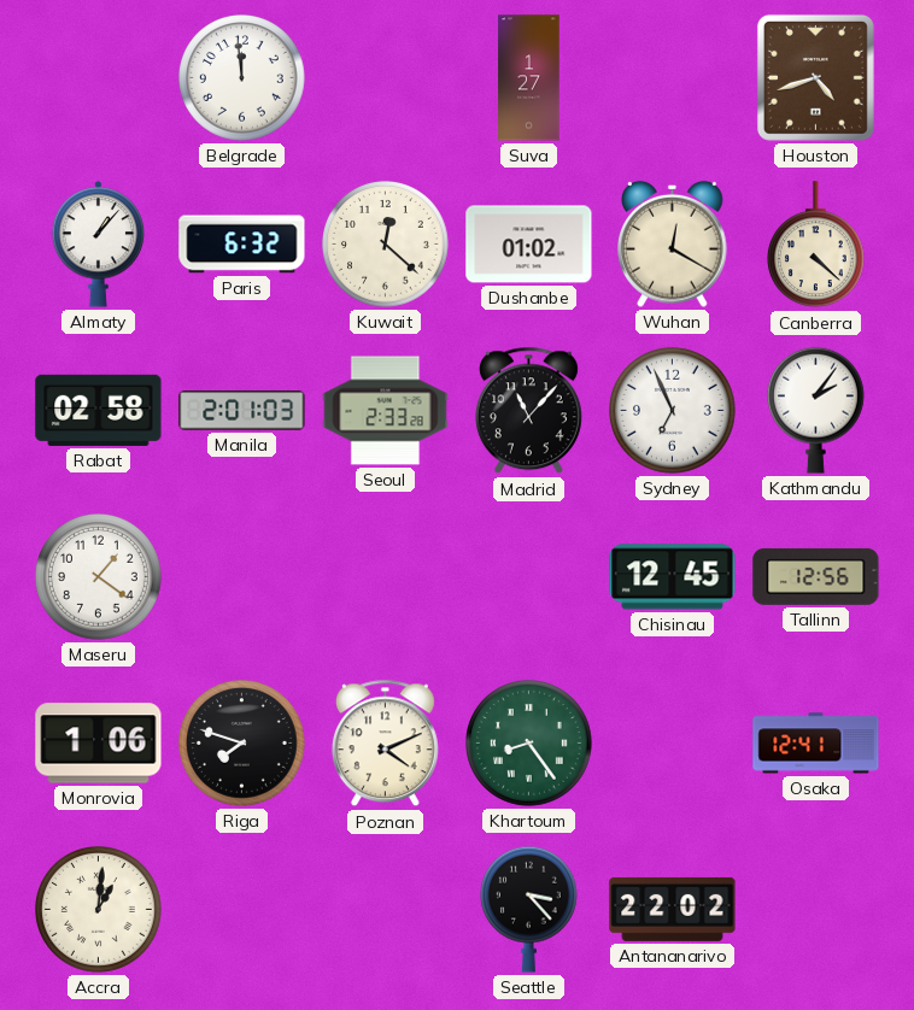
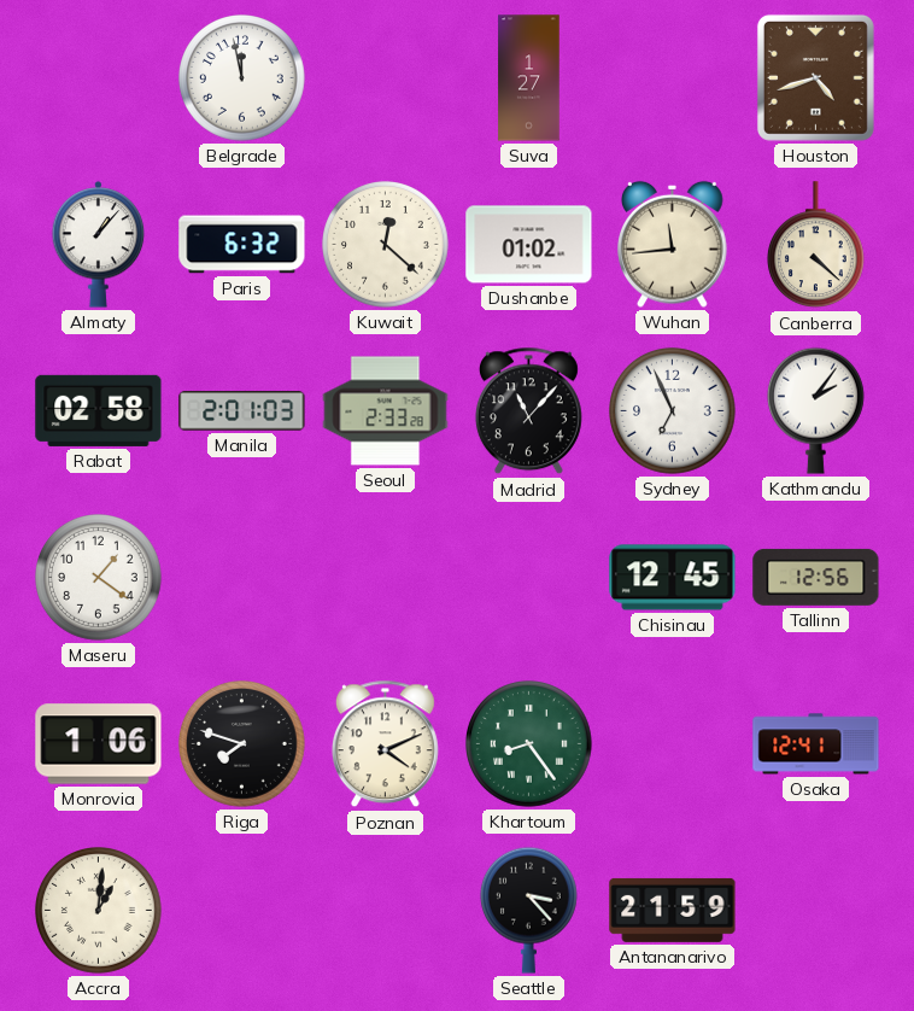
Belgrade: 11:59 -> 11:58 (242, 78)
Wuhan: 12:20 -> 11:44 (673, 244)
Antananarivo: 22:02 -> 21:59 (673, 910)
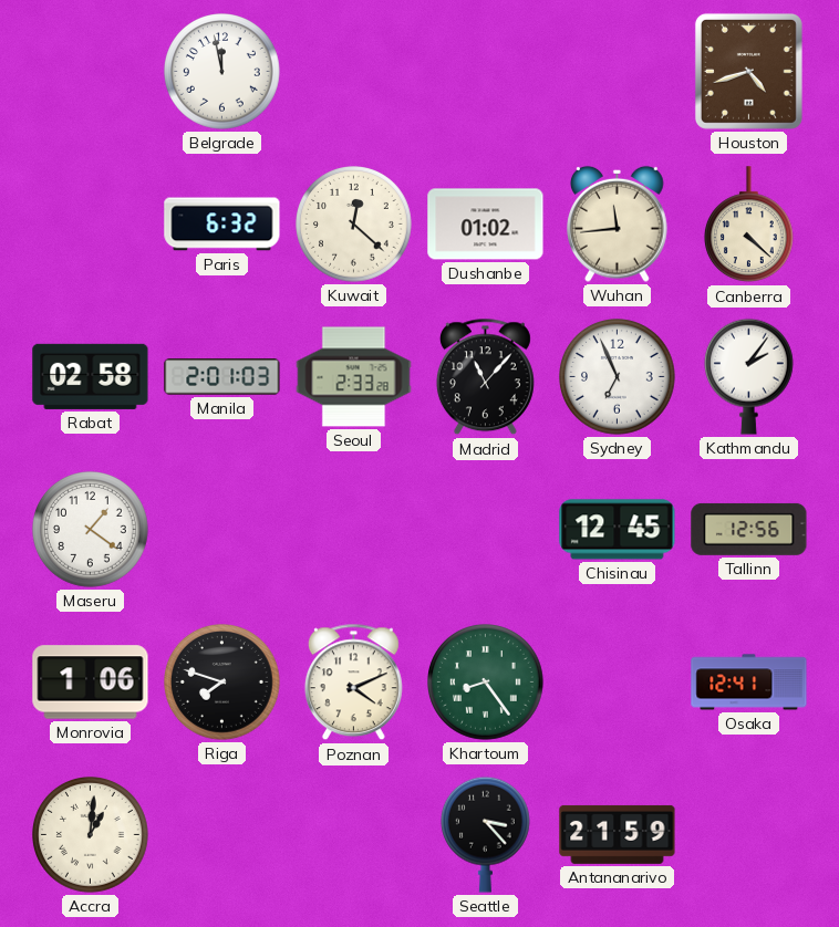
Suva: 1:27 -> none (529, 78)
Almaty: 1:07 -> none (99, 245)
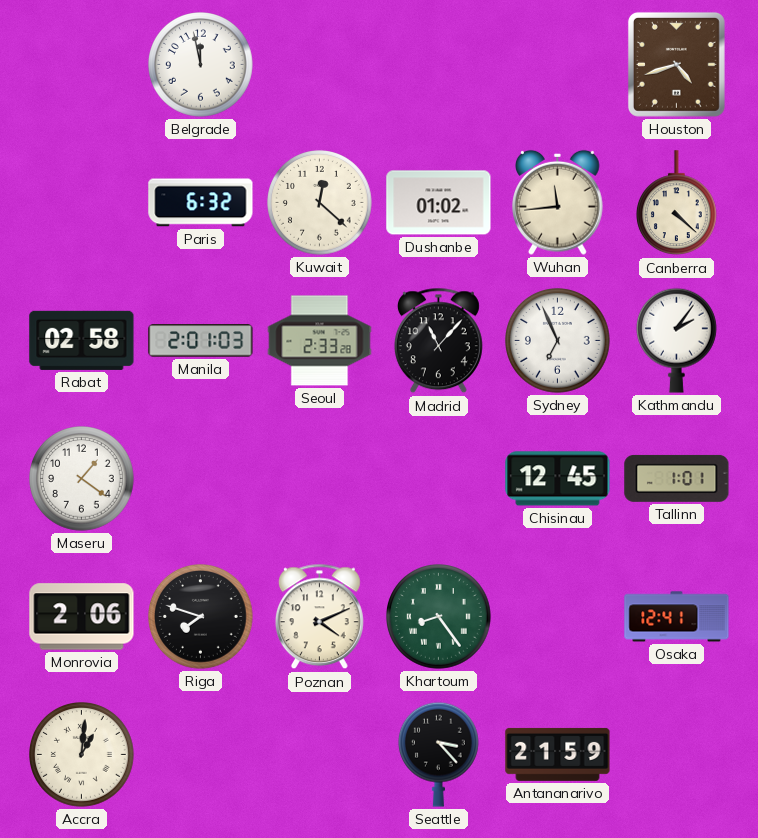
Tallinn: 12:56 -> 1:01 (677, 478)
Monrovia: 1:06 -> 2:06 (82, 617)
